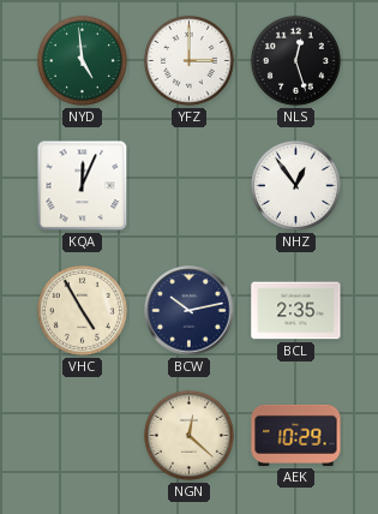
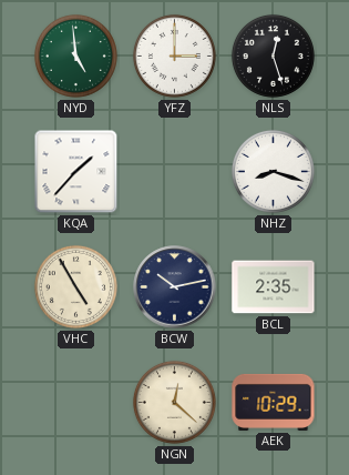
KQA: 12:04 -> 1:37 (76, 172)
NHZ: 12:54 -> 8:18 (273, 171)
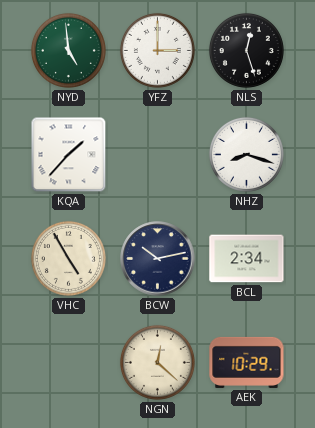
BCL: 2:35 -> 2:34 (247, 259)
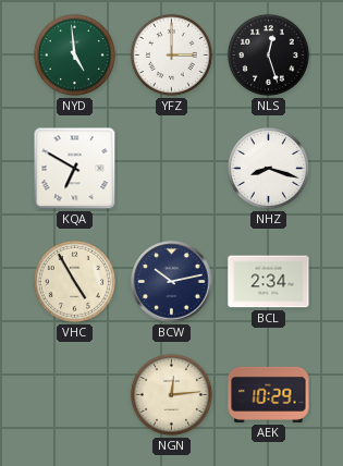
KQA: 1:37 -> 6:50 (75, 169)
NGN: 12:22 -> 12:14 (171, 394)
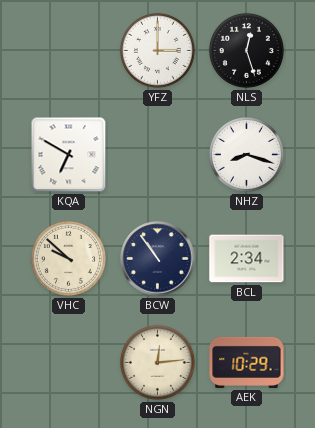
NYD: 4:59 -> none (74, 54)
VHC: 4:55 -> 9:52 (68, 258)
BCW: 10:13 -> 10:54 (158, 259)
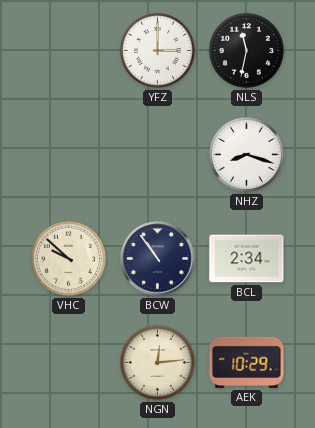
NLS: 12:27 -> 11:32 (246, 50)
KQA: 6:50 -> none (69, 155)
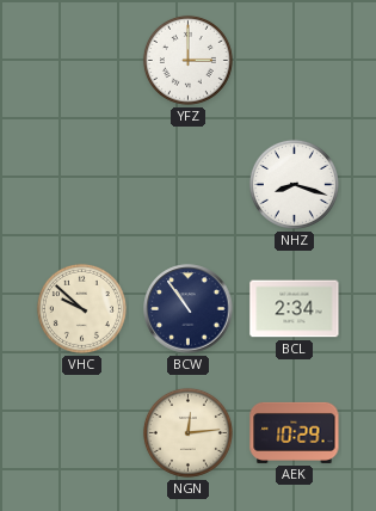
NLS: 11:32 -> none (246, 50)
